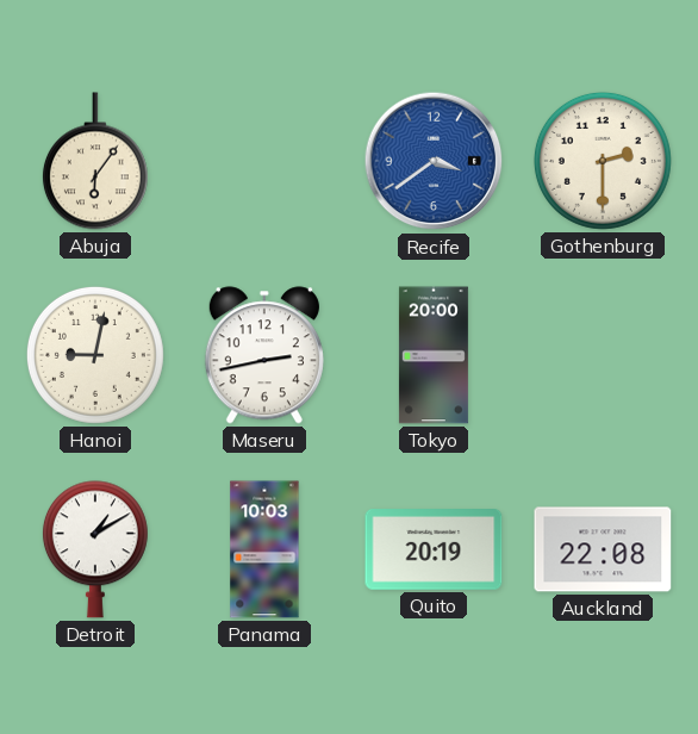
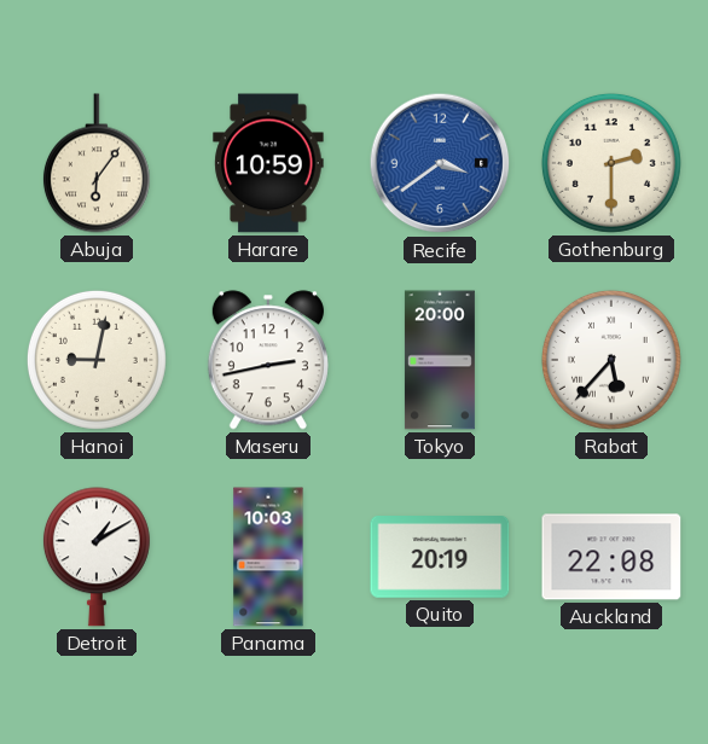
Harare: none -> 10:59 (268, 163)
Rabat: none -> 5:37 (611, 360)
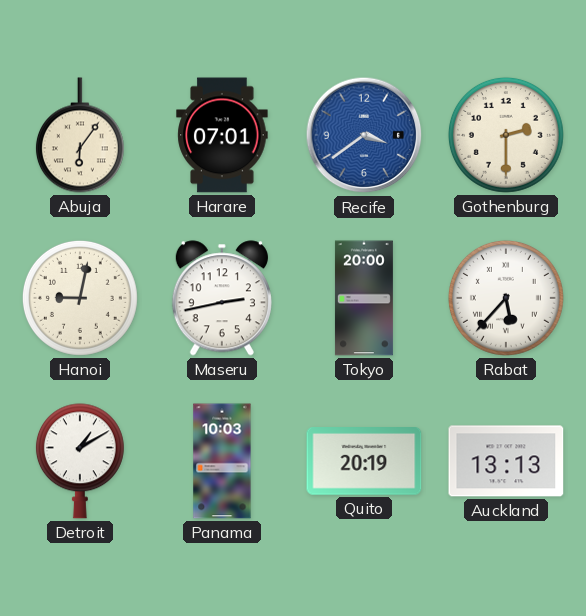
Harare: 10:59 -> 07:01 (222, 135)
Auckland: 22:08 -> 13:13 (506, 461)
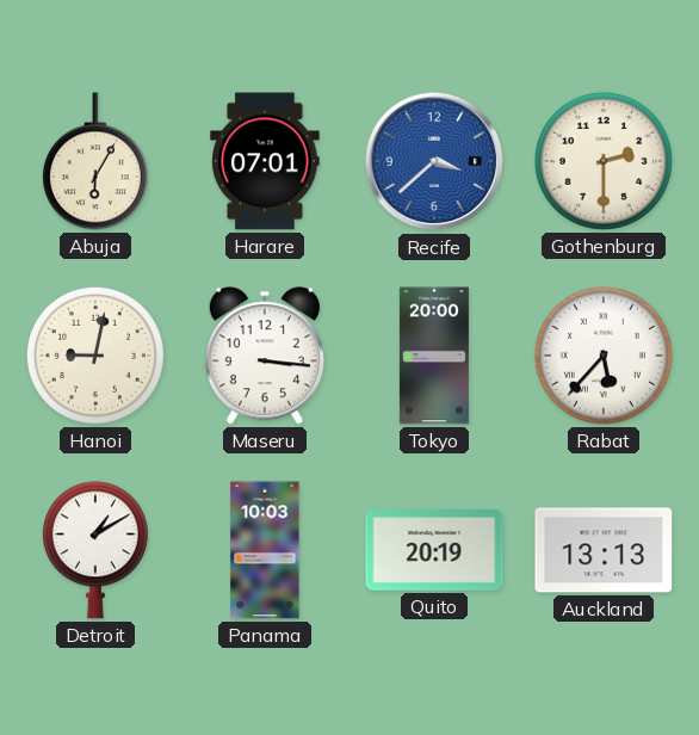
Abuja: 6:06 -> 6:05 (95, 161)
Recife: 3:39 -> 3:38 (434, 161)
Maseru: 2:43 -> 3:16 (265, 356)
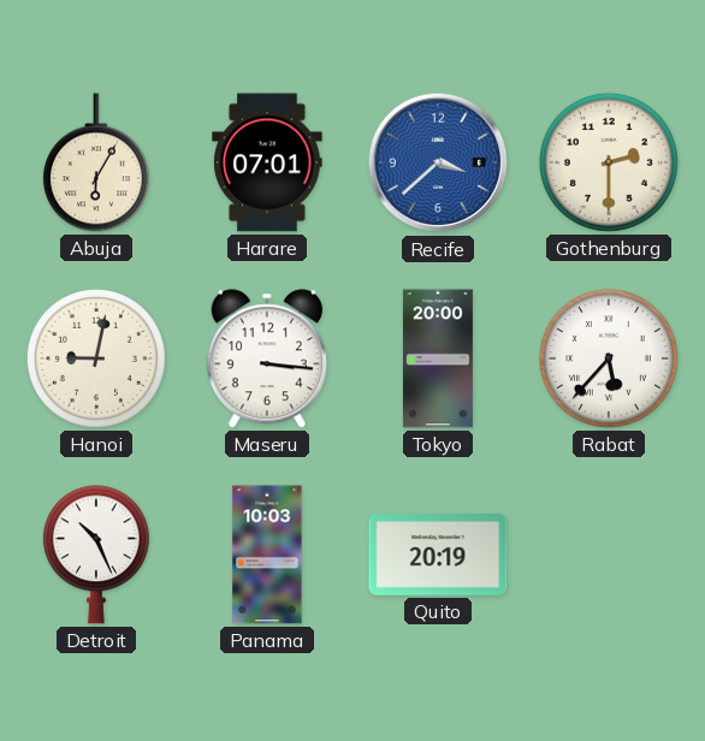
Detroit: 1:10 -> 10:26 (96, 555)
Auckland: 13:13 -> none (604, 550)
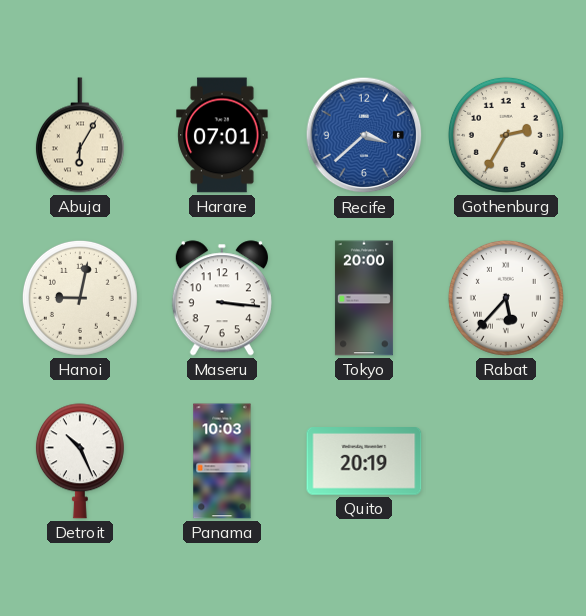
Gothenburg: 2:30 -> 2:35 (506, 135)
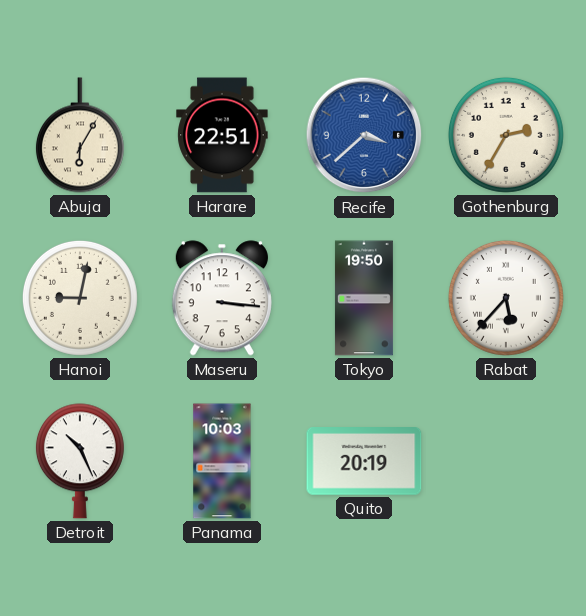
Harare: 07:01 -> 22:51 (222, 135)
Tokyo: 20:00 -> 19:50 (364, 298)
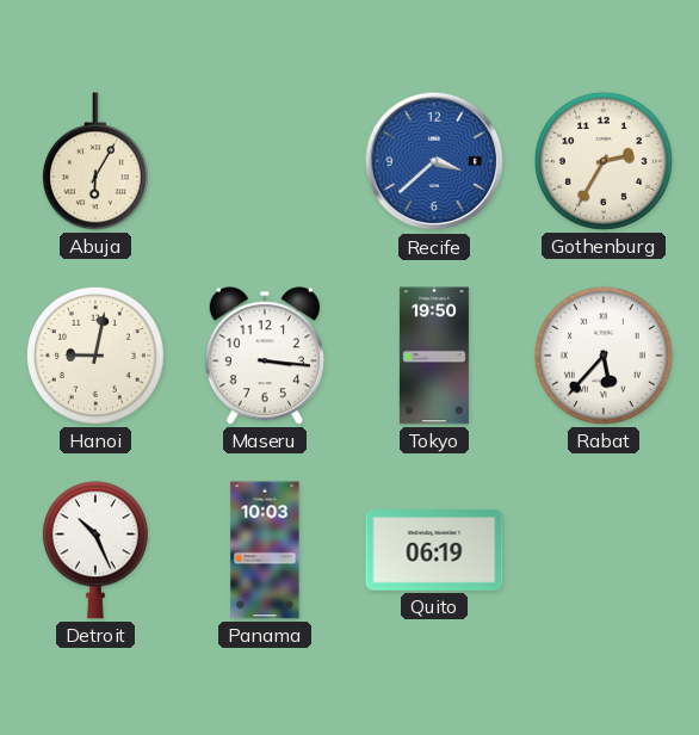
Harare: 22:51 -> none (222, 135)
Quito: 20:19 -> 06:19 (434, 551)
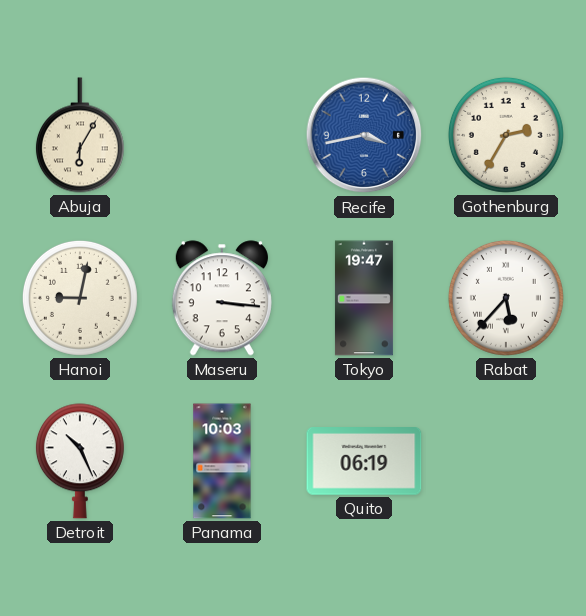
Recife: 3:38 -> 3:43 (364, 135)
Tokyo: 19:50 -> 19:47 (364, 298)
